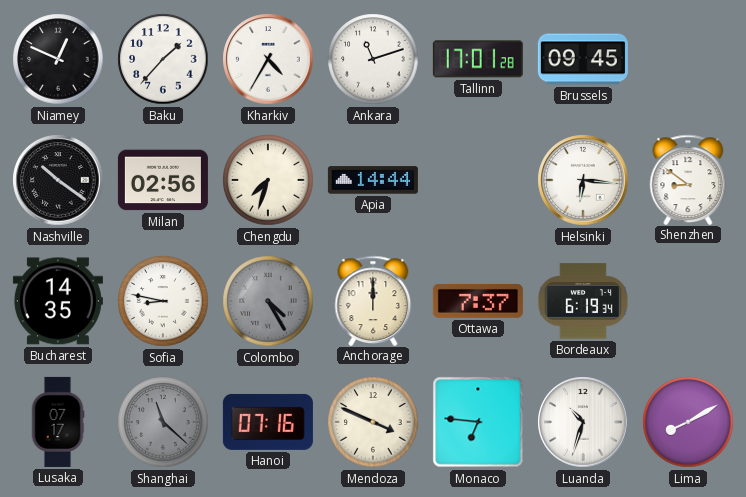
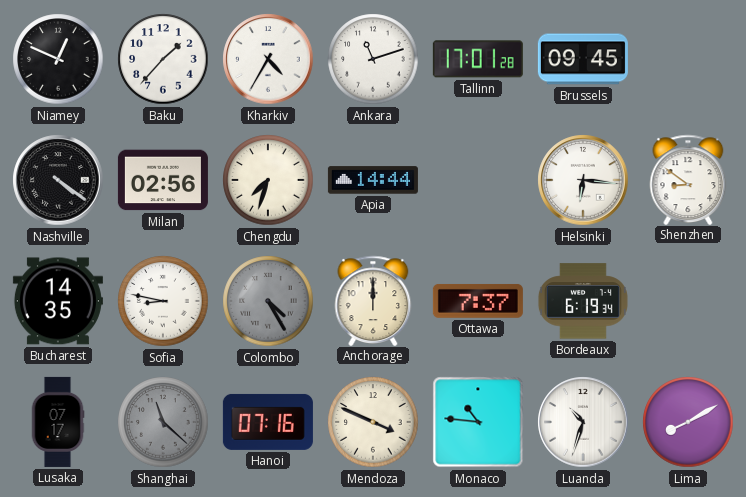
Nashville: 10:21 -> 4:21 (58, 180)
Monaco: 6:46 -> 10:46 (478, 422)
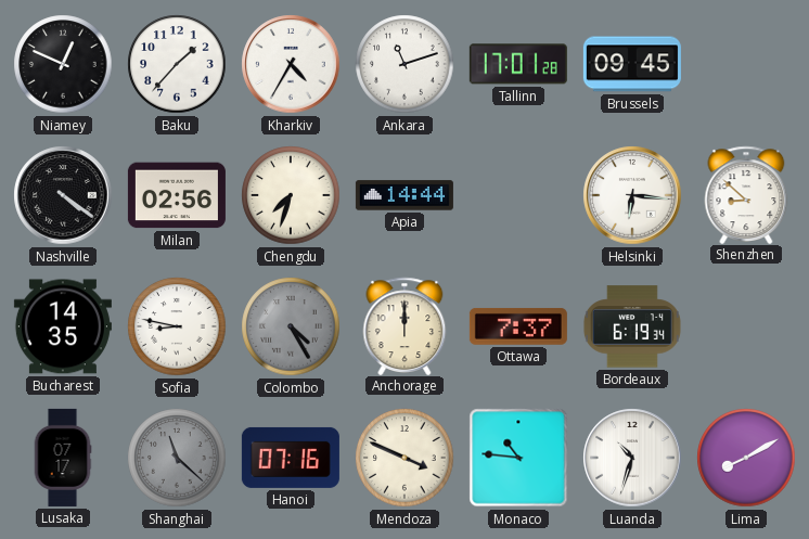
Shenzhen: 8:51 -> 8:52 (746, 194)
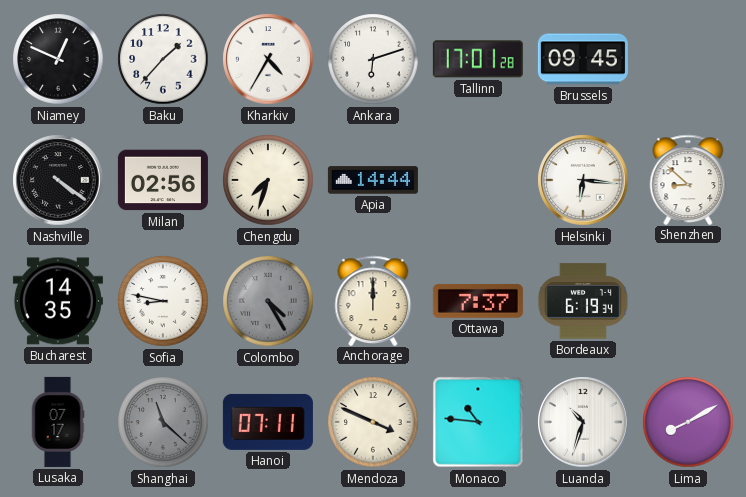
Ankara: 11:12 -> 6:12 (373, 59)
Hanoi: 07:16 -> 07:11 (268, 422)
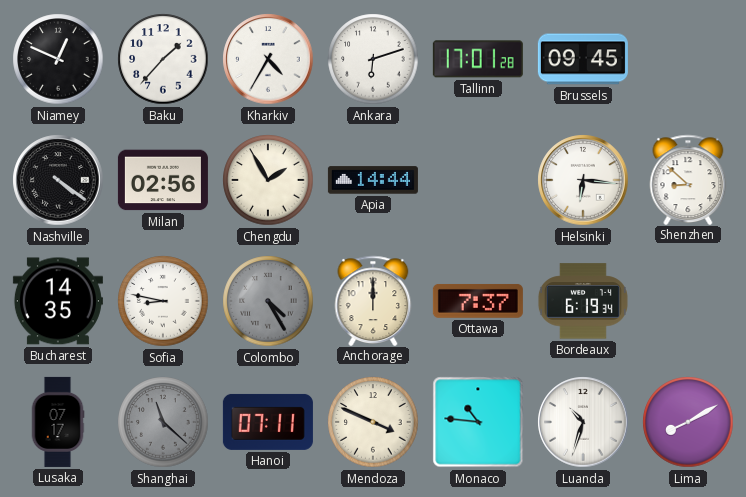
Chengdu: 7:33 -> 1:55 (268, 180)
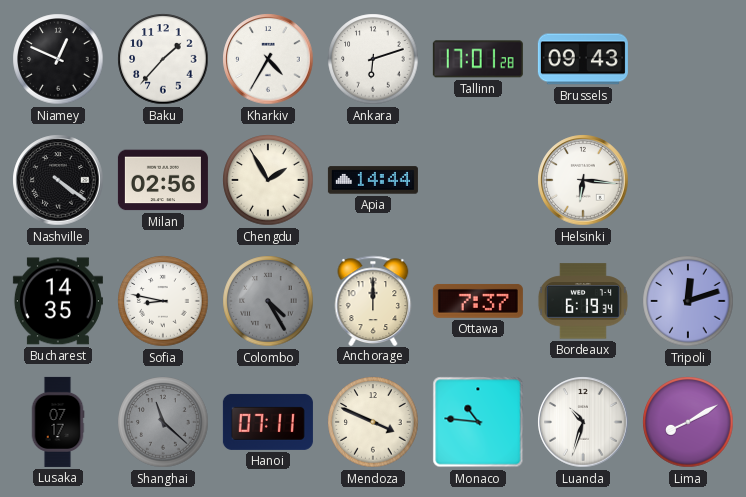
Brussels: 09:45 -> 09:43 (583, 59)
Shenzhen: 8:52 -> none (688, 179)
Tripoli: none -> 12:12 (688, 301)
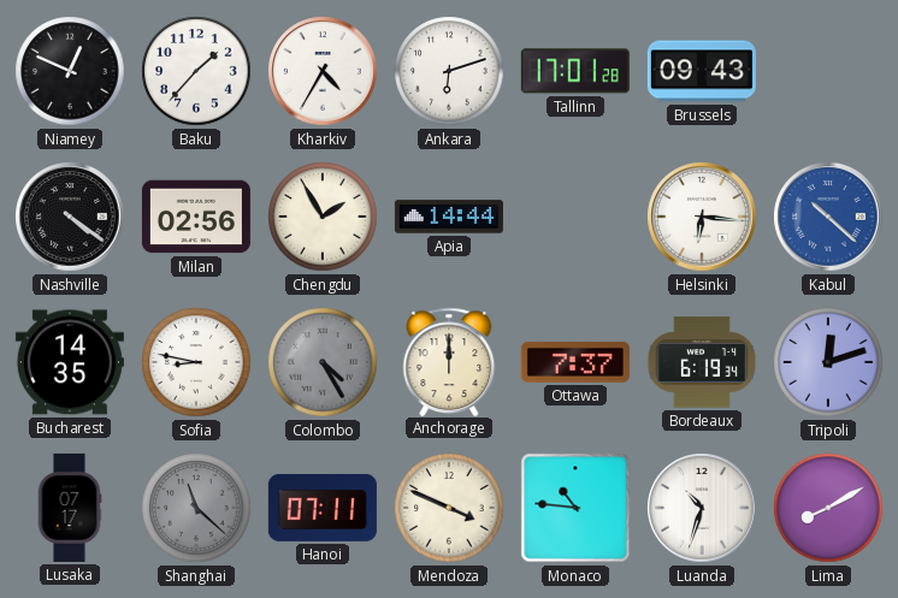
Kabul: none -> 10:22 (828, 217)
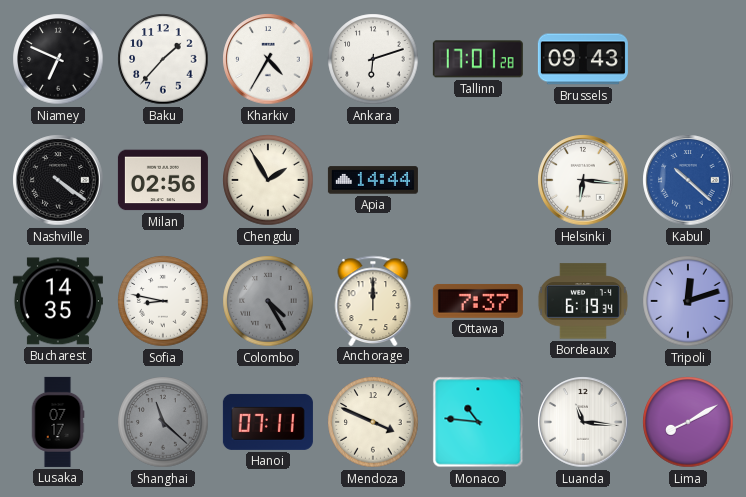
Niamey: 12:49 -> 6:49 (58, 59)
Luanda: 10:33 -> 11:16 (583, 422)
